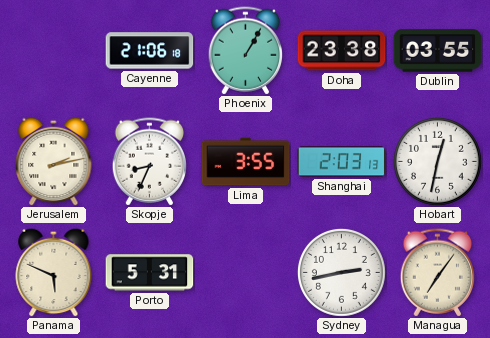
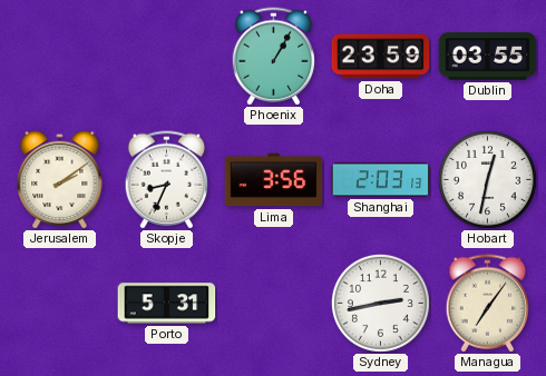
Cayenne: 21:06 -> none (150, 51)
Doha: 23:38 -> 23:59 (381, 57)
Jerusalem: 2:13 -> 2:09 (60, 179)
Lima: 3:55 -> 3:56 (274, 180)
Panama: 5:49 -> none (54, 272)
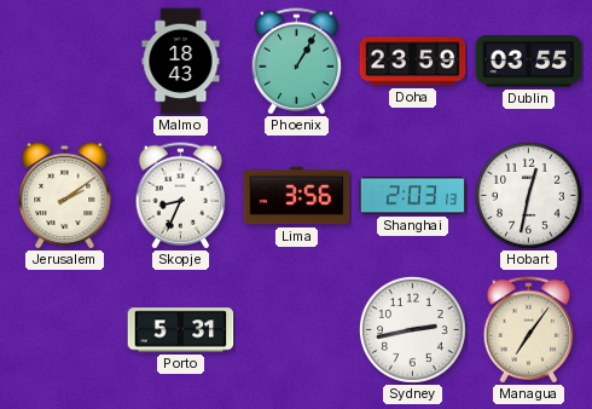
Malmo: none -> 18:43 (181, 62)
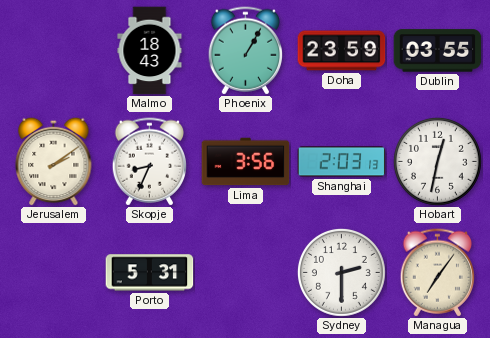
Sydney: 2:43 -> 2:30 (341, 272)
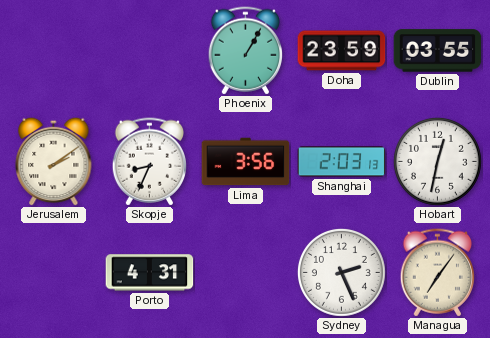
Malmo: 18:43 -> none (150, 51)
Porto: 5:31 -> 4:31 (150, 273)
Sydney: 2:30 -> 2:26 (341, 272)
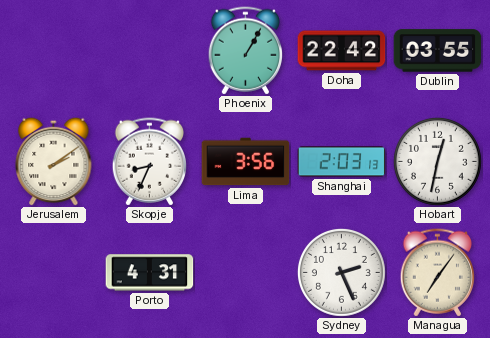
Doha: 23:59 -> 22:42 (342, 51)
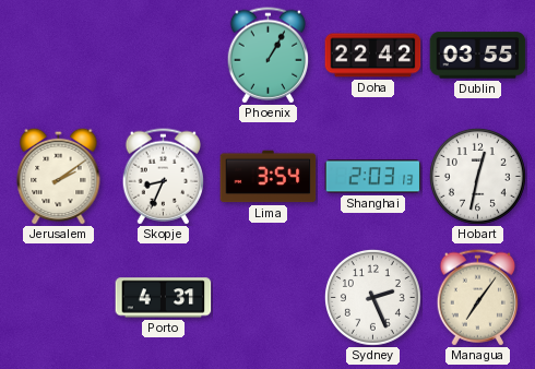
Lima: 3:56 -> 3:54 (269, 177)
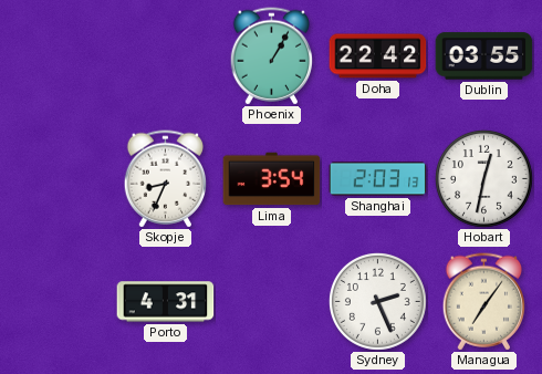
Jerusalem: 2:09 -> none (59, 176)
